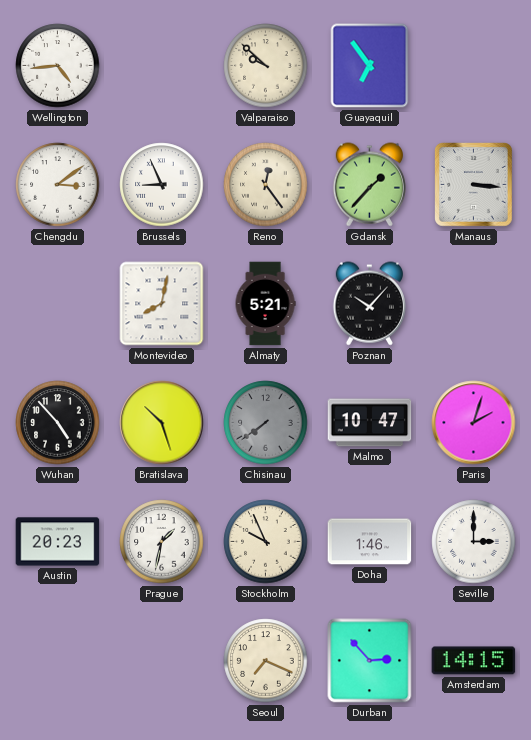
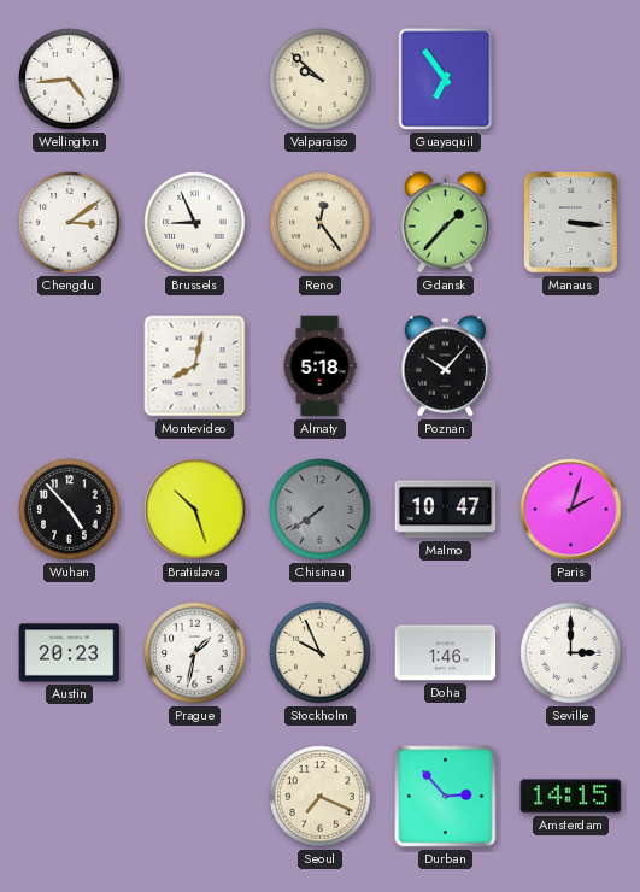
Almaty: 5:21 -> 5:18 (319, 366)
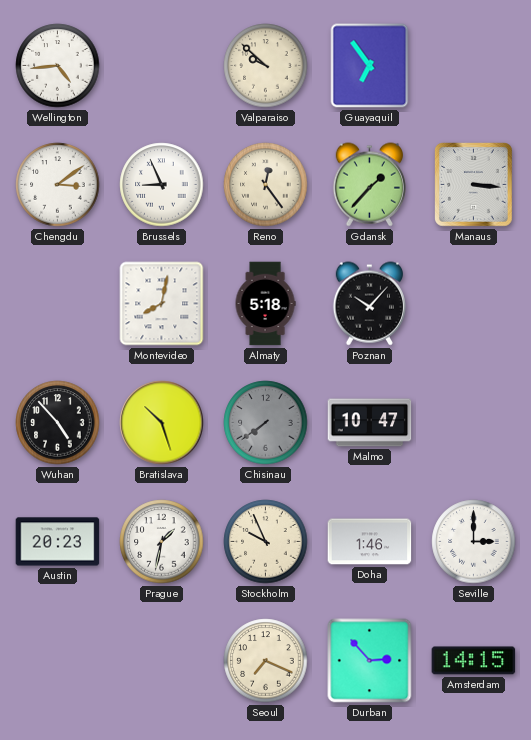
Paris: 2:03 -> none (571, 510)
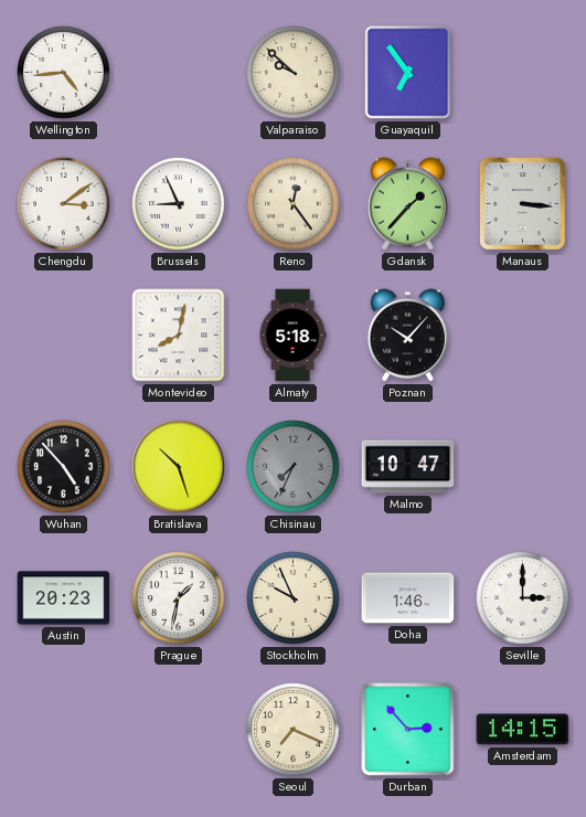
Chisinau: 7:39 -> 7:34 (294, 467)
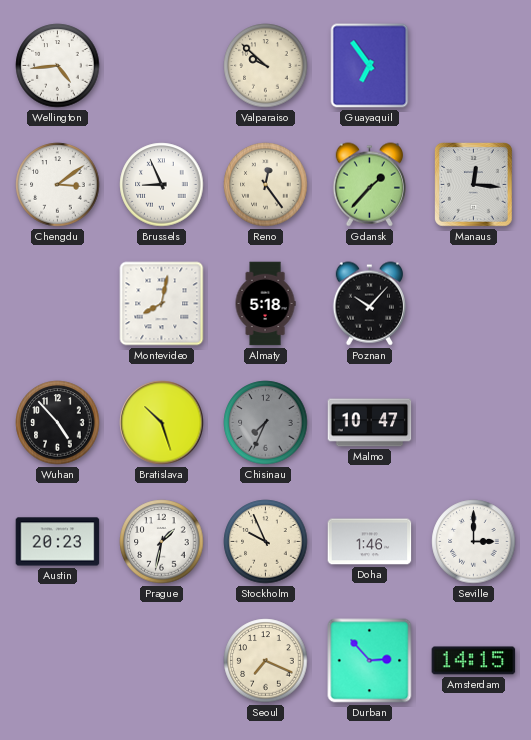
Manaus: 3:16 -> 12:16 (474, 185)
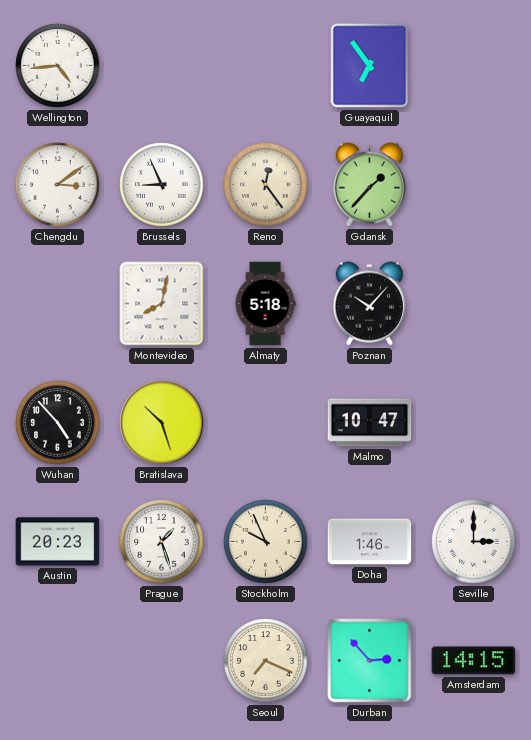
Valparaiso: 9:52 -> none (266, 66)
Manaus: 12:16 -> none (474, 185)
Chisinau: 7:34 -> none (266, 423)
Prague: 1:32 -> 1:27 (162, 542)
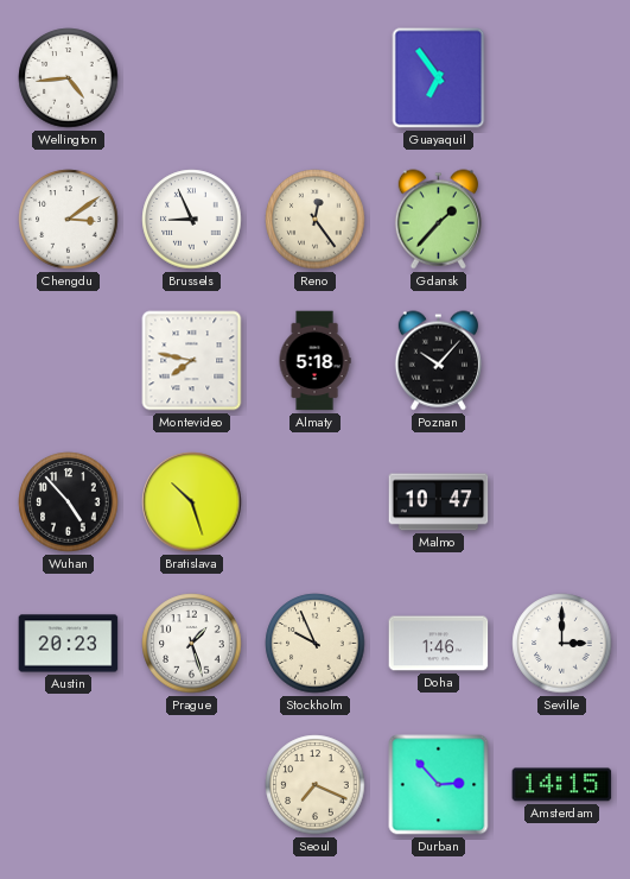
Montevideo: 8:02 -> 7:47 (192, 361)
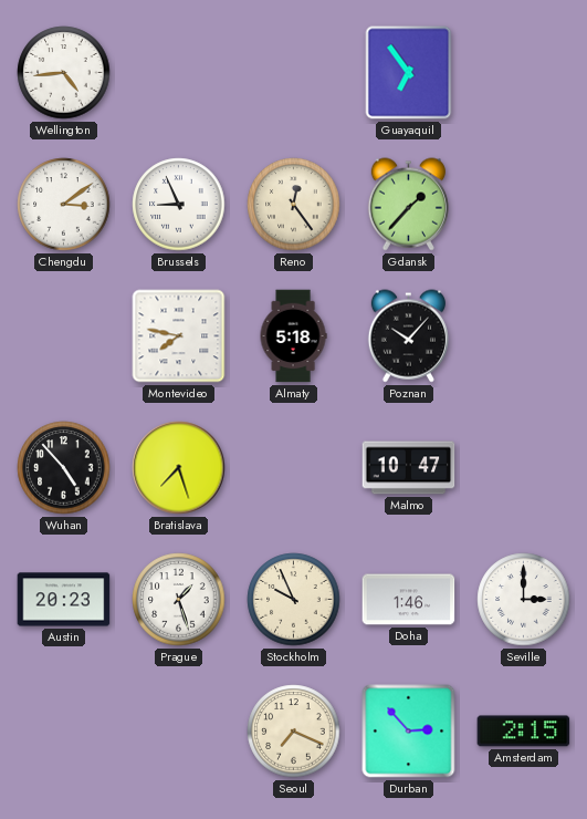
Bratislava: 10:27 -> 7:27 (179, 468)
Amsterdam: 14:15 -> 2:15 (524, 732)
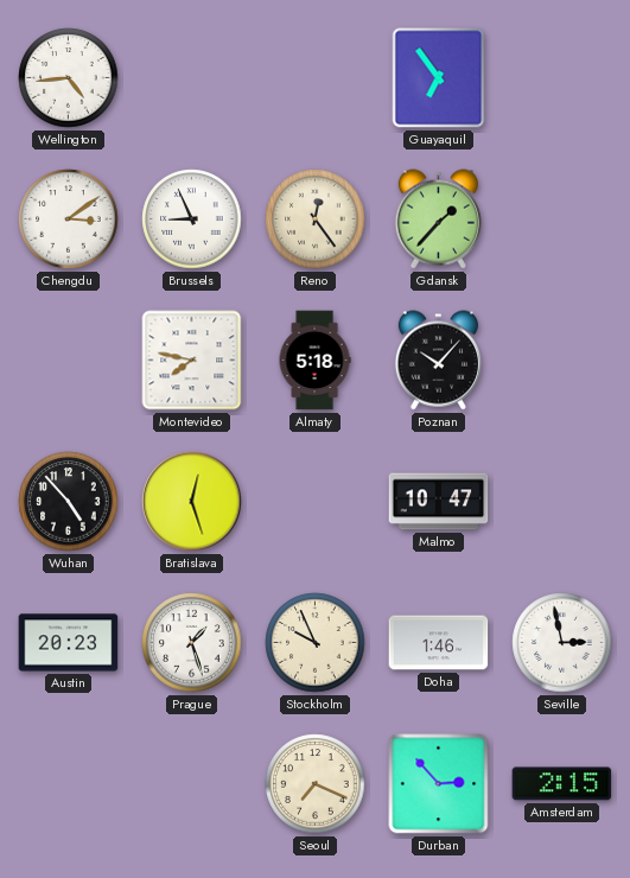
Bratislava: 7:27 -> 12:27 (192, 502)
Seville: 3:00 -> 2:58 (562, 643)
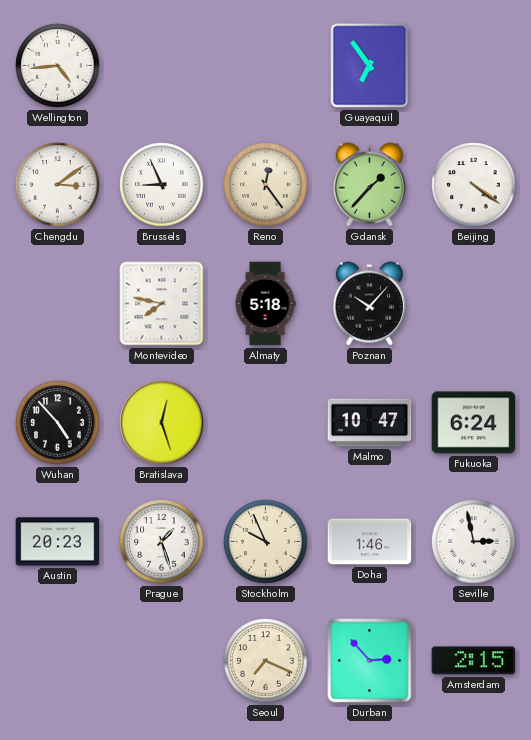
Beijing: none -> 4:21 (474, 185)
Fukuoka: none -> 6:24 (474, 423)
